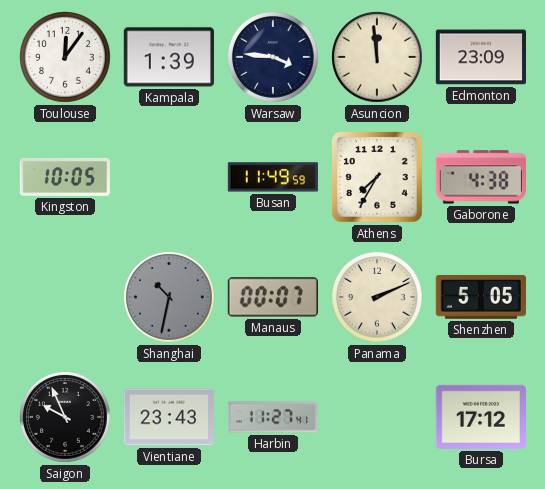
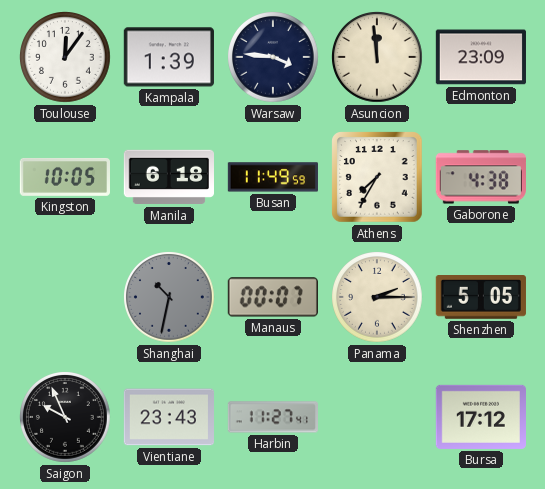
Manila: none -> 6:18 (168, 177)
Panama: 2:11 -> 2:15 (378, 298)
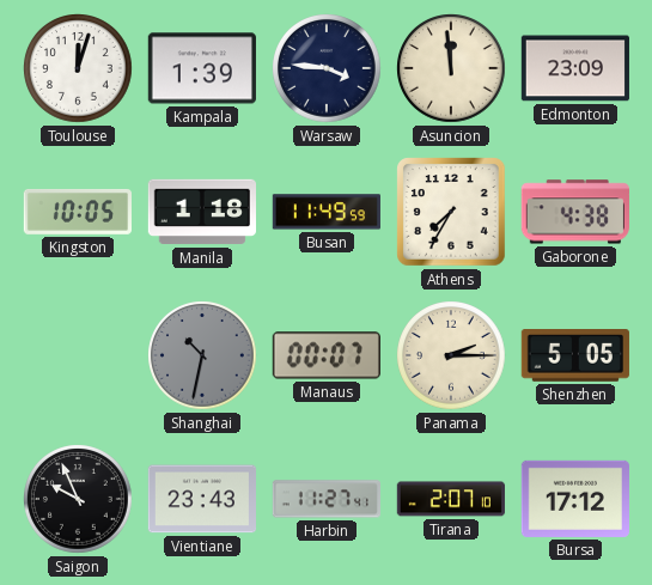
Toulouse: 12:06 -> 12:03 (79, 69)
Manila: 6:18 -> 1:18 (201, 212)
Tirana: none -> 2:07 (450, 499)
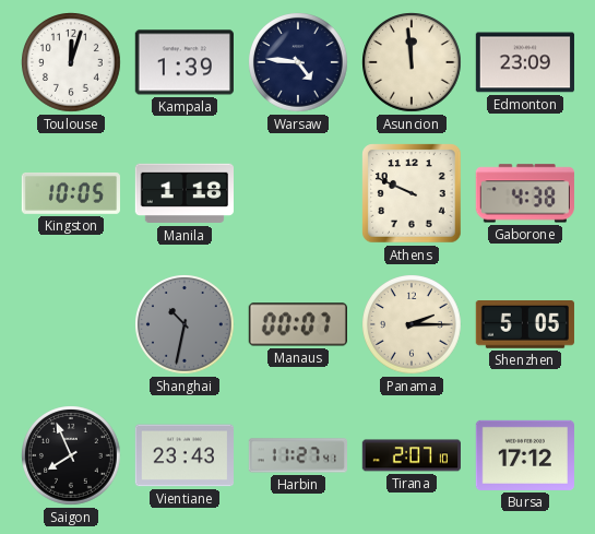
Warsaw: 3:46 -> 4:46 (299, 63)
Busan: 11:49 -> none (327, 212)
Athens: 7:35 -> 9:49 (412, 193)
Saigon: 9:56 -> 7:56 (72, 456)
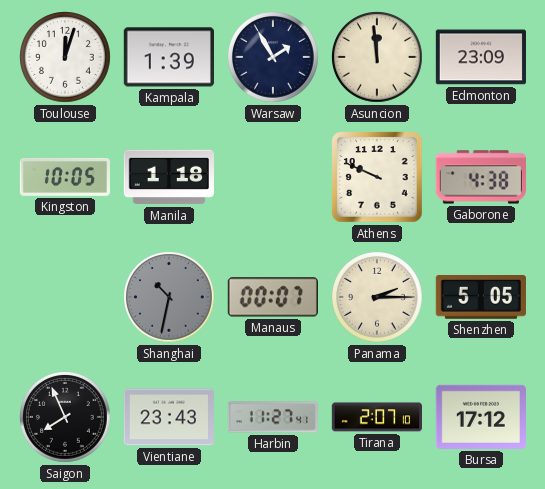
Warsaw: 4:46 -> 1:55 (274, 58)
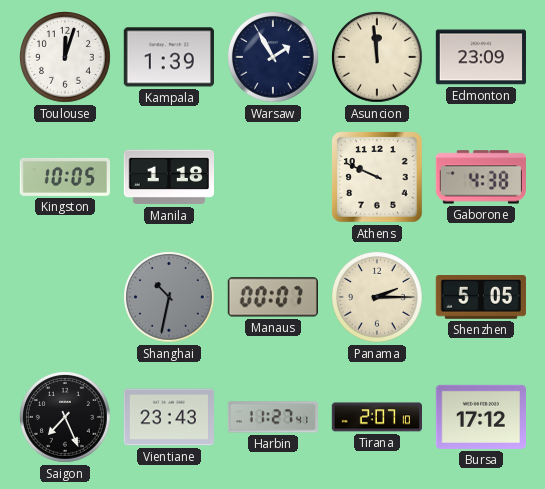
Saigon: 7:56 -> 7:26 (66, 418)
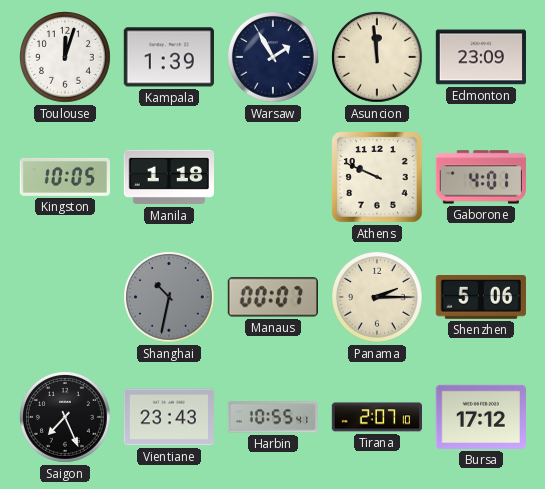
Gaborone: 4:38 -> 4:01 (481, 177)
Shenzhen: 5:05 -> 5:06 (481, 298)
Harbin: 11:27 -> 10:55 (273, 417)
